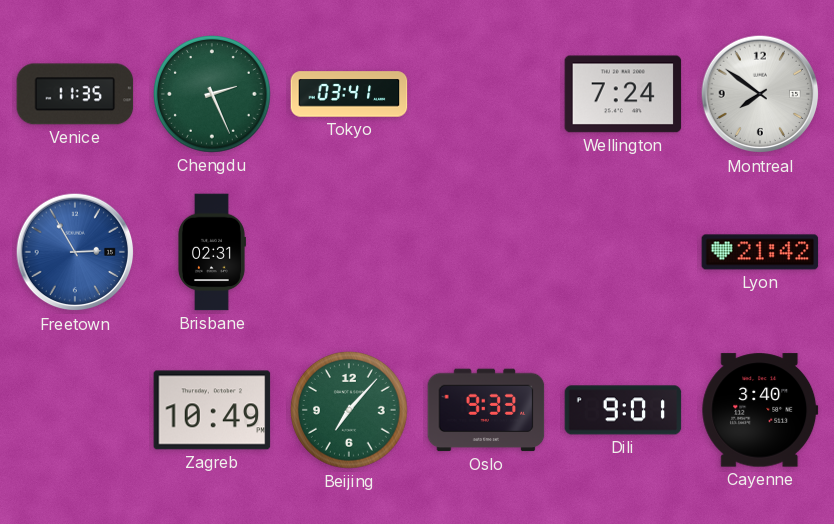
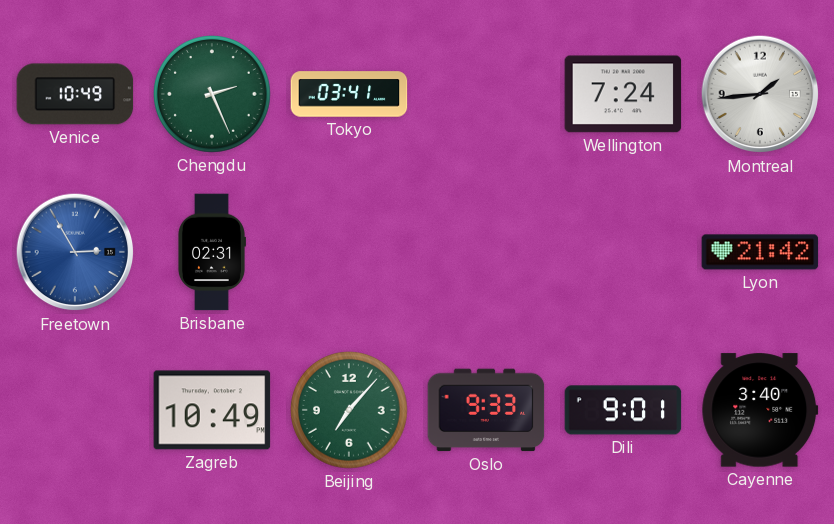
Venice: 11:35 -> 10:49 (75, 94)
Montreal: 7:51 -> 1:44 (760, 94)
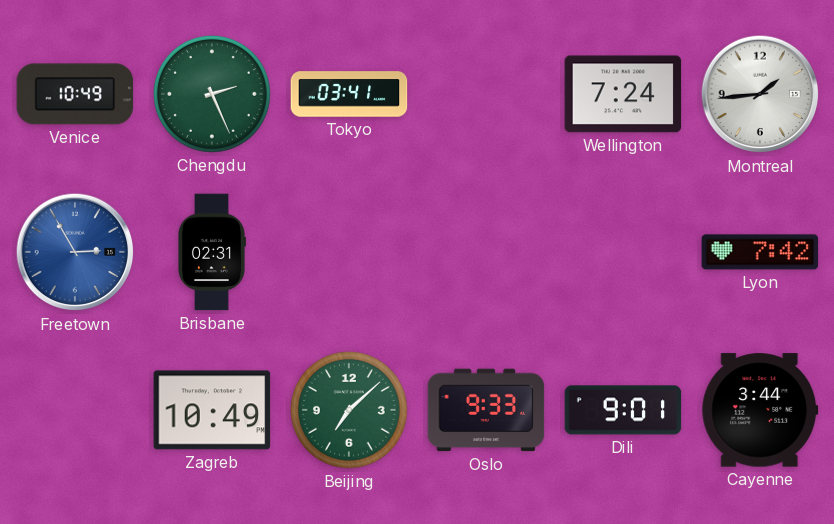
Lyon: 21:42 -> 7:42 (760, 252)
Beijing: 7:07 -> 7:08 (350, 411)
Cayenne: 3:40 -> 3:44 (760, 410)
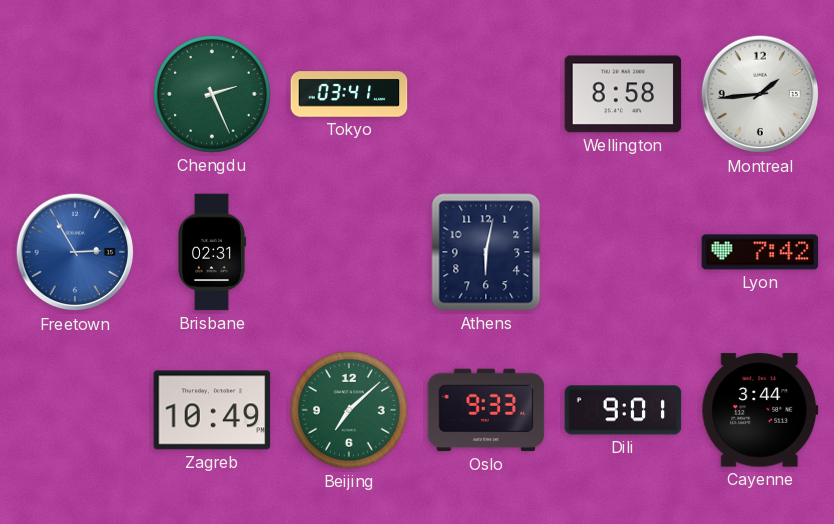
Venice: 10:49 -> none (75, 94)
Wellington: 7:24 -> 8:58 (623, 94)
Athens: none -> 6:02 (486, 252)
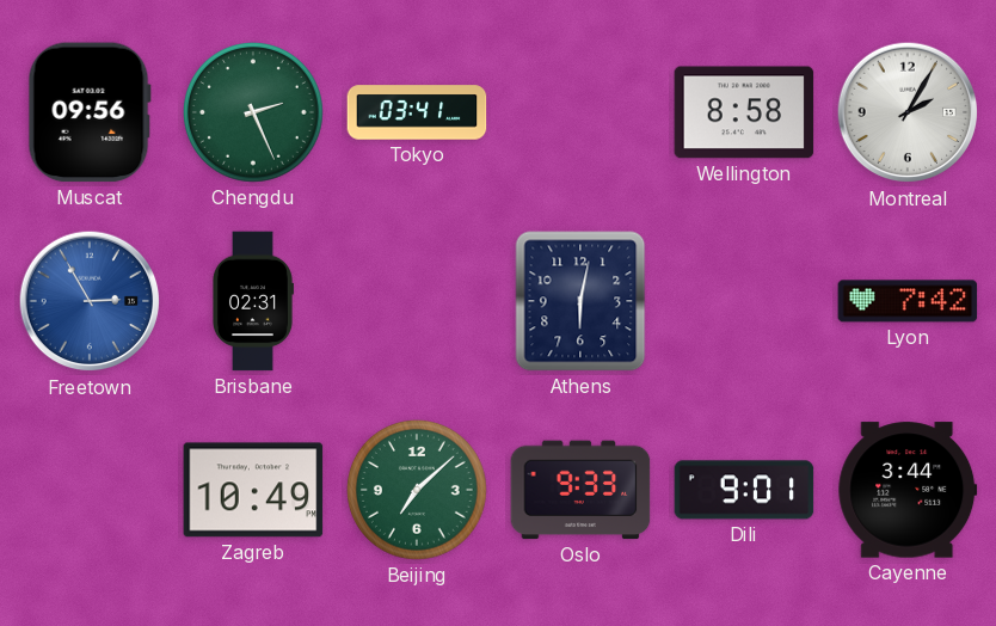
Muscat: none -> 09:56 (90, 112)
Montreal: 1:44 -> 2:05 (908, 112)
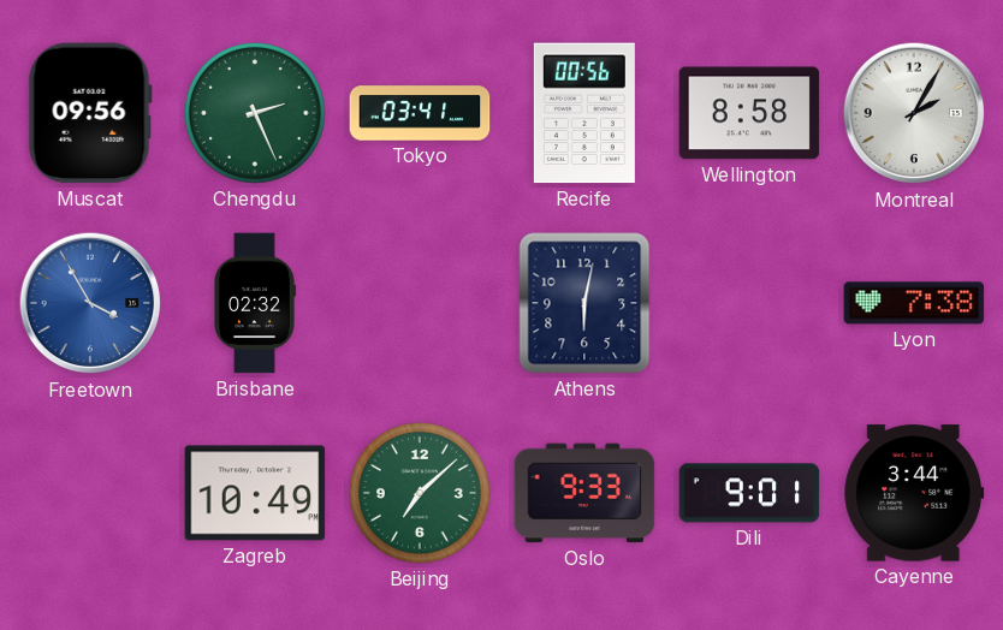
Recife: none -> 00:56 (584, 113)
Freetown: 2:55 -> 3:55 (90, 303)
Brisbane: 02:31 -> 02:32 (255, 303)
Lyon: 7:42 -> 7:38 (914, 303)
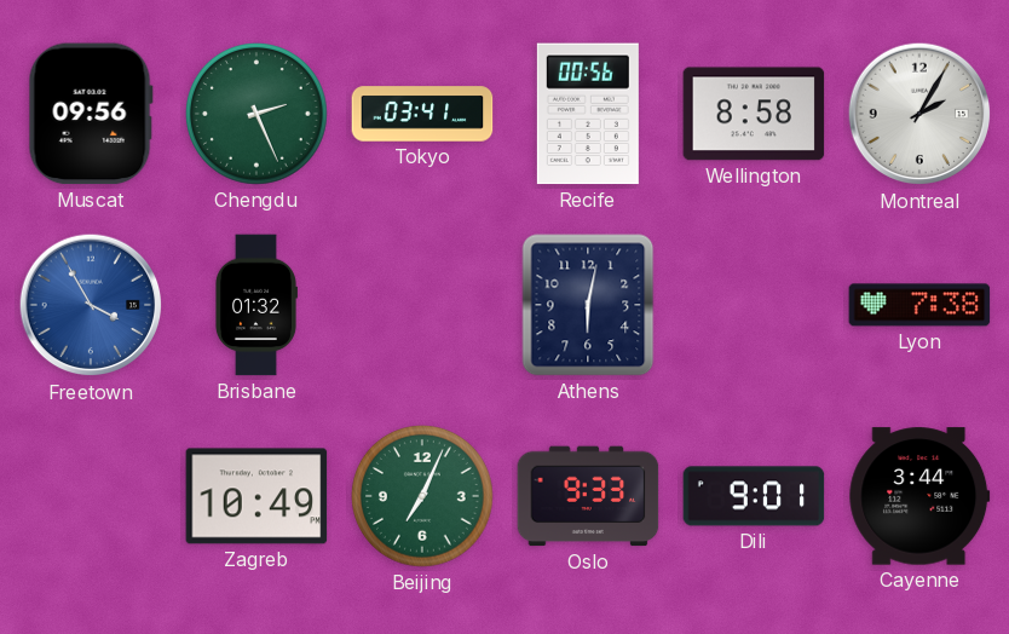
Brisbane: 02:32 -> 01:32 (256, 305)
Beijing: 7:08 -> 7:04 (423, 497)
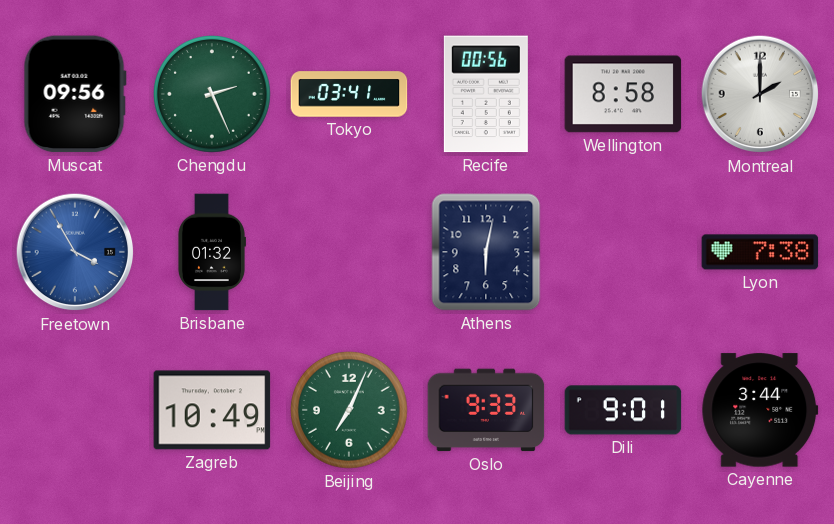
Montreal: 2:05 -> 2:00 (760, 94)
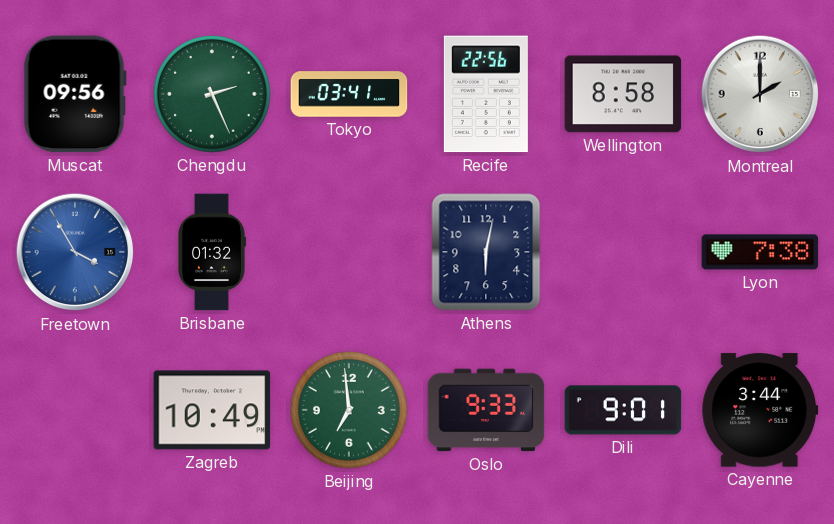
Recife: 00:56 -> 22:56 (486, 94)
Beijing: 7:04 -> 6:59 (350, 411)
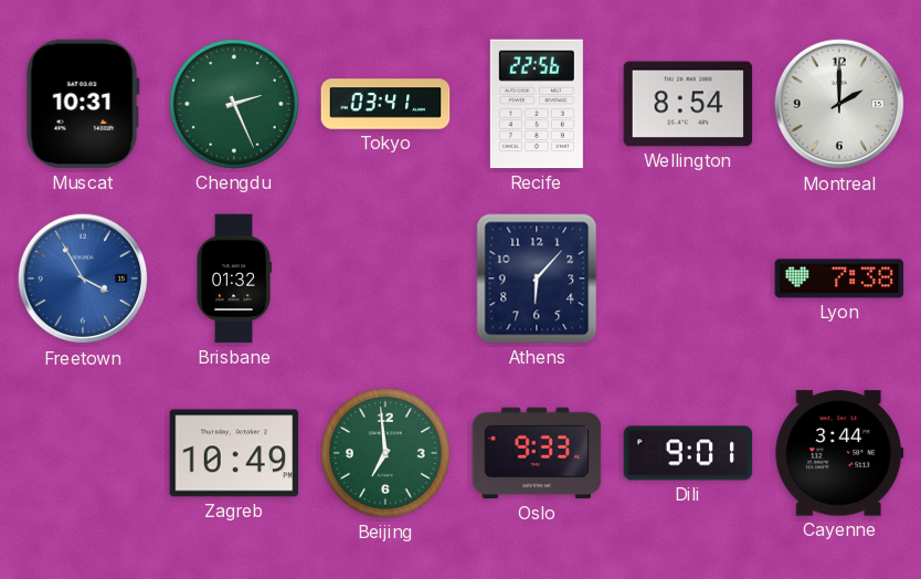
Muscat: 09:56 -> 10:31 (83, 104)
Wellington: 8:58 -> 8:54 (688, 104)
Athens: 6:02 -> 6:07 (537, 278)
